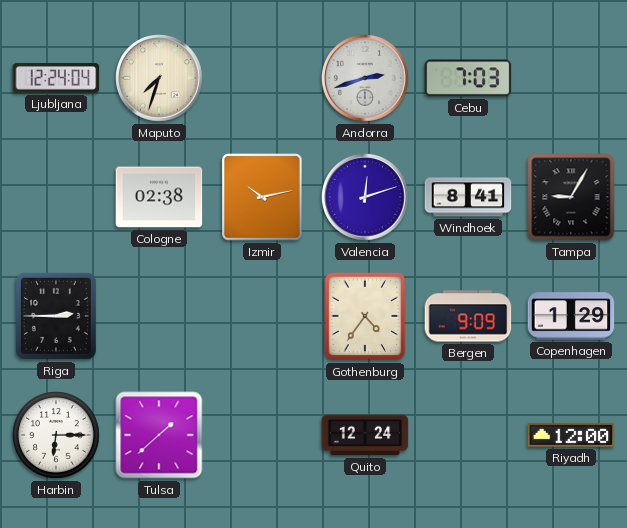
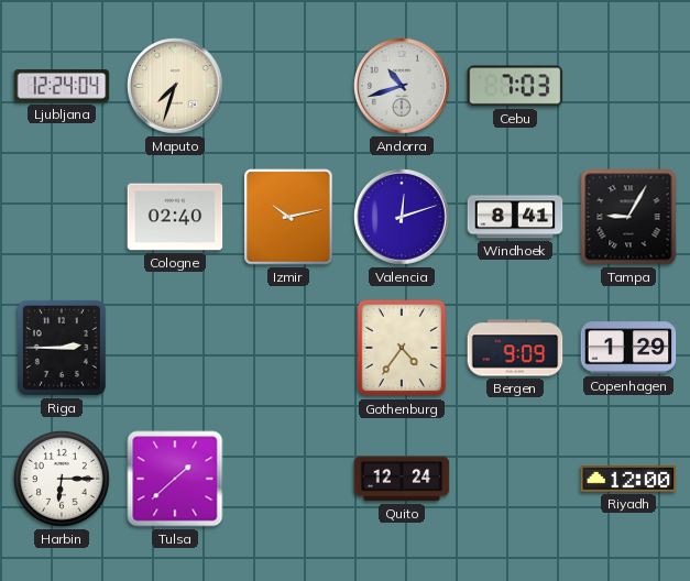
Andorra: 2:42 -> 10:42 (402, 86)
Cologne: 02:38 -> 02:40 (175, 217)
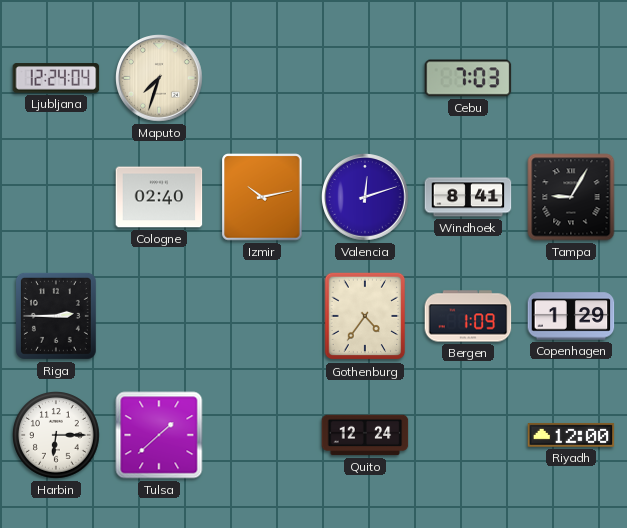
Andorra: 10:42 -> none (402, 86)
Bergen: 9:09 -> 1:09 (468, 316)
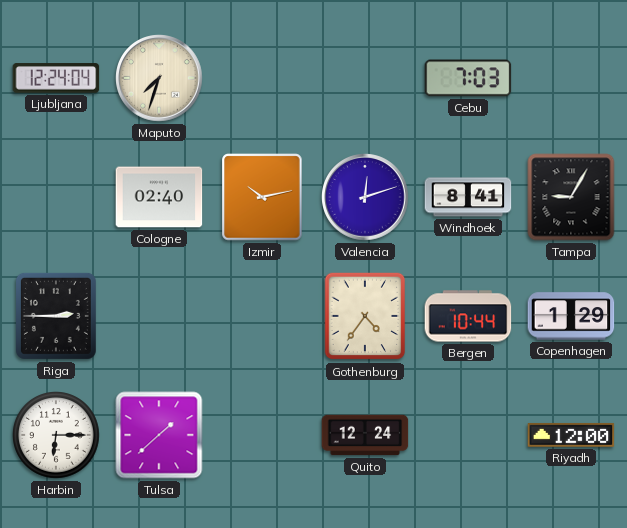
Bergen: 1:09 -> 10:44 (468, 316)
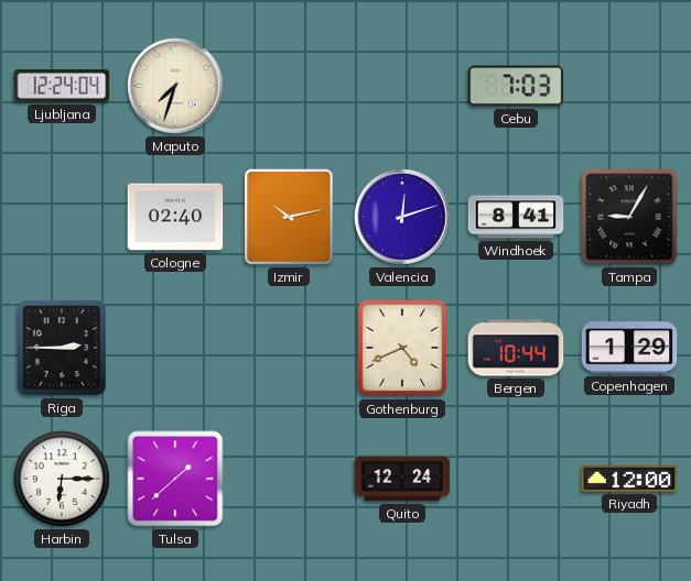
Gothenburg: 4:36 -> 4:41 (402, 348)
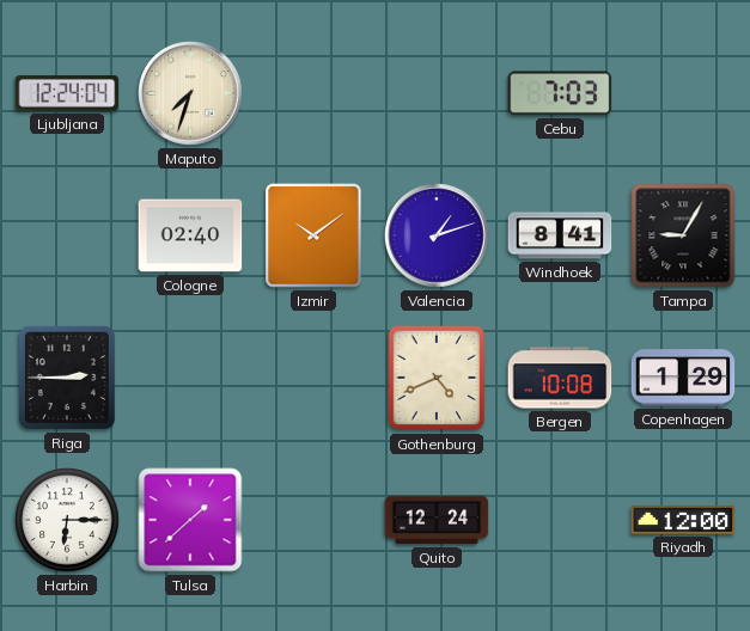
Izmir: 10:13 -> 10:09 (313, 235)
Valencia: 12:12 -> 1:12 (437, 235)
Bergen: 10:44 -> 10:08 (560, 378)
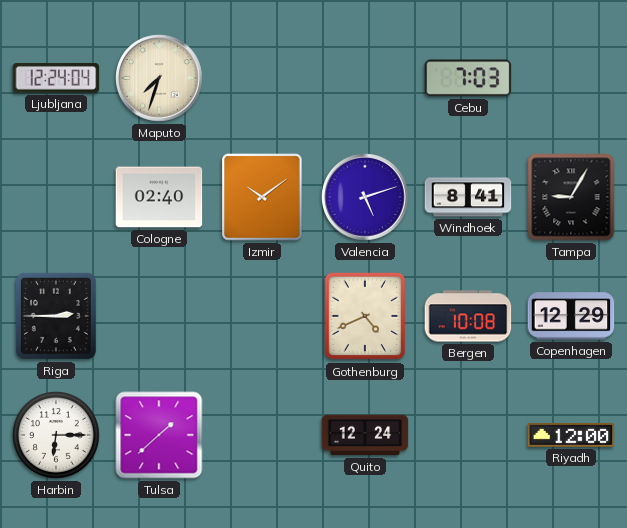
Valencia: 1:12 -> 5:12 (365, 197)
Copenhagen: 1:29 -> 12:29 (571, 316)
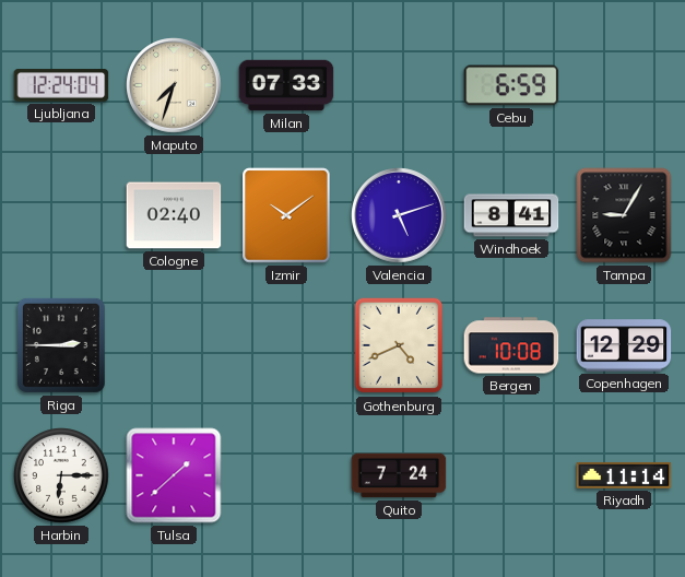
Milan: none -> 07:33 (286, 85)
Cebu: 7:03 -> 6:59 (511, 85)
Quito: 12:24 -> 7:24 (399, 475)
Riyadh: 12:00 -> 11:14 (624, 475)
